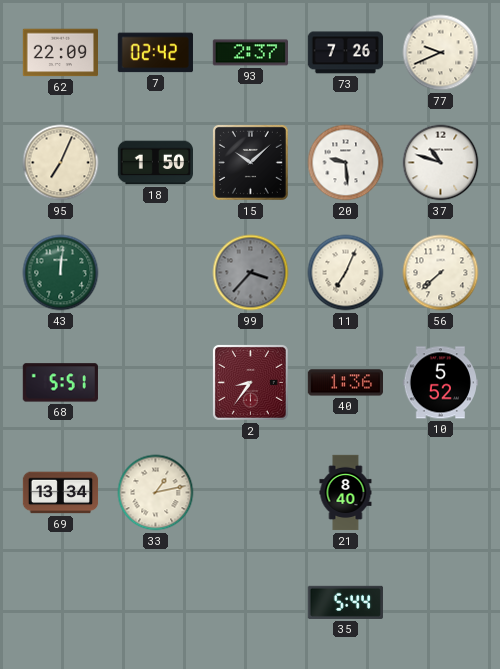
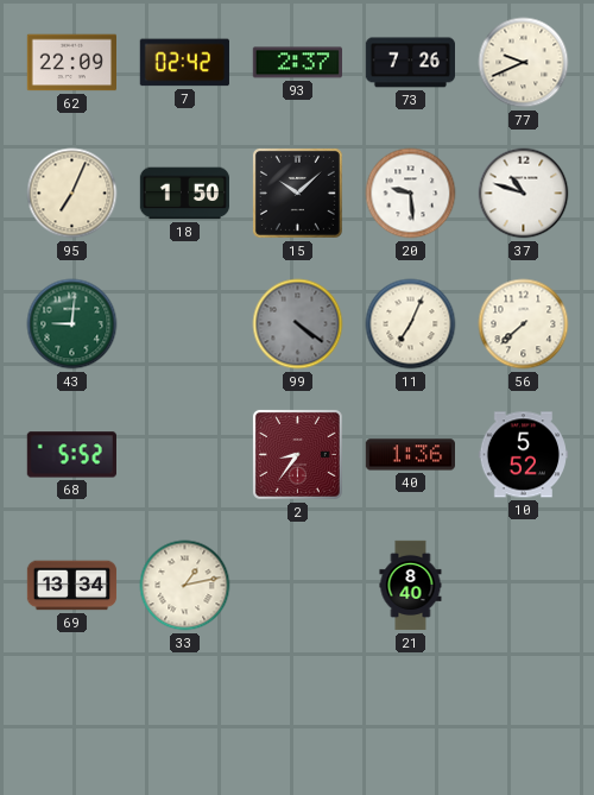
43: 12:01 -> 9:01 (72, 324)
99: 3:37 -> 4:21 (298, 324)
68: 5:51 -> 5:52 (71, 455)
35: 5:44 -> none (345, 602)
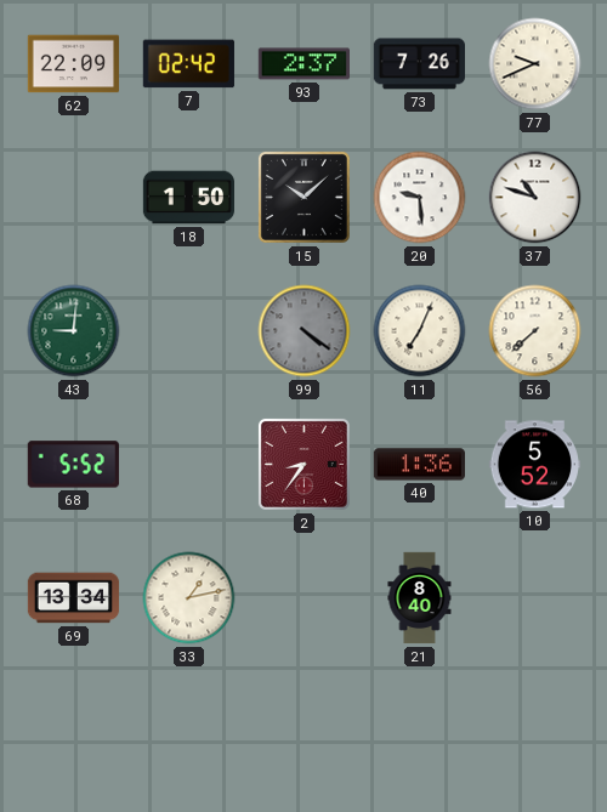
95: 7:04 -> none (72, 194)
